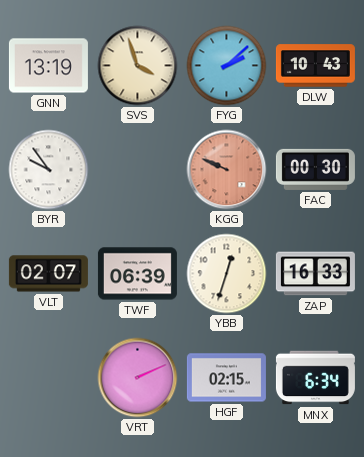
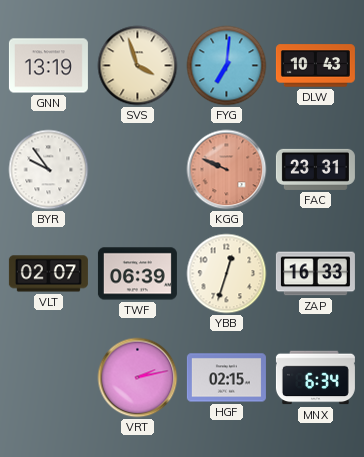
FYG: 2:08 -> 7:01 (227, 66)
FAC: 00:30 -> 23:31 (315, 169)
VRT: 2:11 -> 2:13 (138, 378)
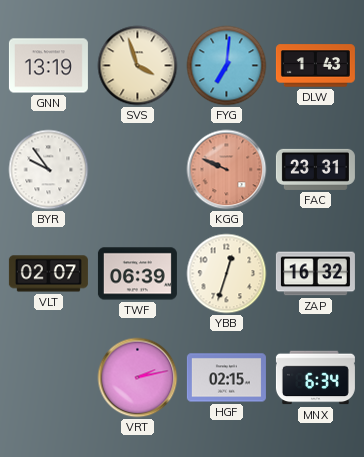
DLW: 10:43 -> 1:43 (315, 66)
ZAP: 16:33 -> 16:32 (315, 274)
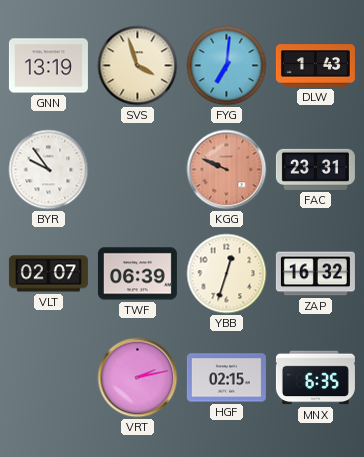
MNX: 6:34 -> 6:35 (315, 378)
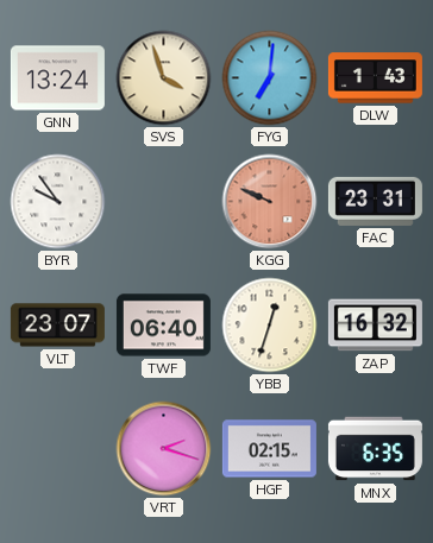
GNN: 13:19 -> 13:24 (57, 78)
VLT: 02:07 -> 23:07 (57, 326)
TWF: 06:39 -> 06:40 (163, 326)
VRT: 2:13 -> 2:18 (164, 449)
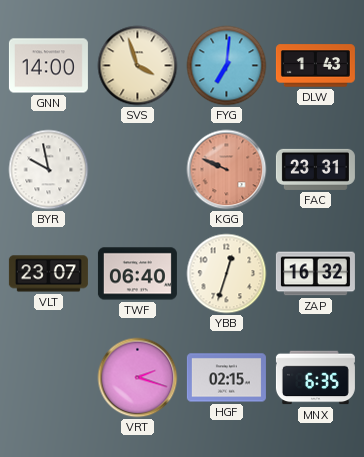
GNN: 13:24 -> 14:00 (48, 66)
BYR: 9:54 -> 9:58 (49, 170)
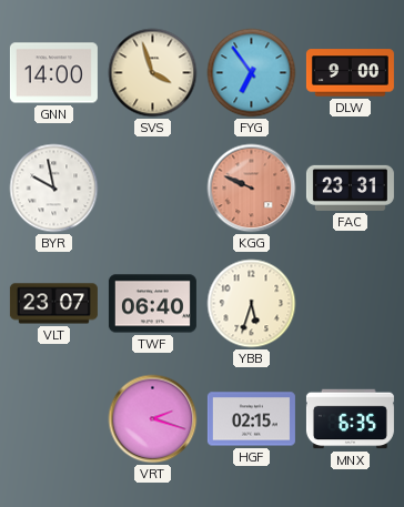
FYG: 7:01 -> 6:54 (252, 73)
DLW: 1:43 -> 9:00 (350, 73)
YBB: 12:33 -> 5:33 (252, 304)
ZAP: 16:32 -> none (315, 274)
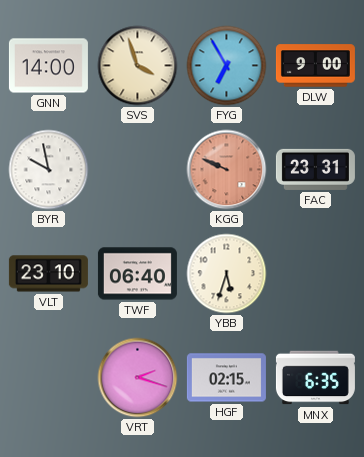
FYG: 6:54 -> 6:55 (227, 66)
VLT: 23:07 -> 23:10 (48, 274)
